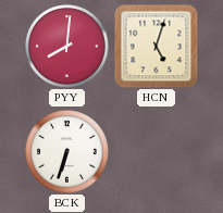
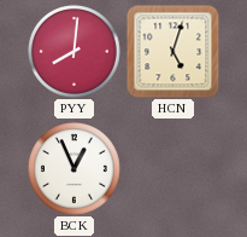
BCK: 6:33 -> 12:56 (75, 169)
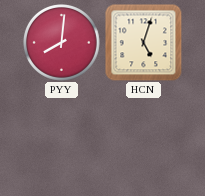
BCK: 12:56 -> none (75, 169)
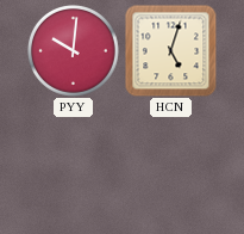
PYY: 8:01 -> 10:01 (74, 51)
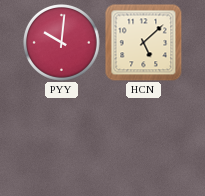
HCN: 5:03 -> 5:08 (143, 42)
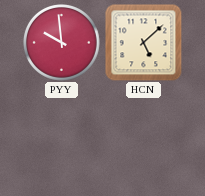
PYY: 10:01 -> 9:59 (62, 43)
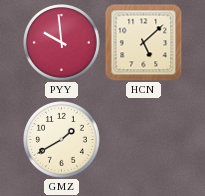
GMZ: none -> 1:40 (62, 140)
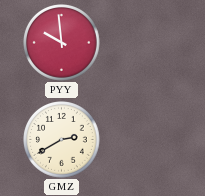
HCN: 5:08 -> none (143, 42)
GMZ: 1:40 -> 2:40 (62, 140)
